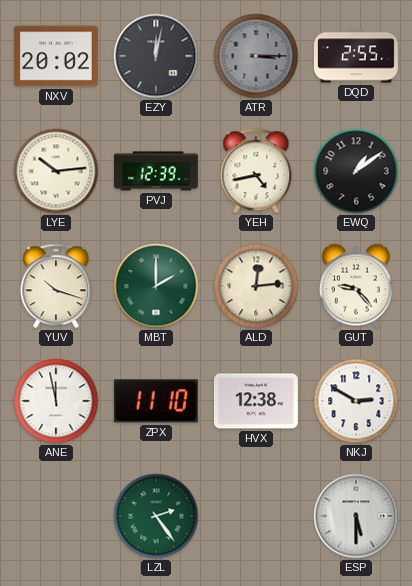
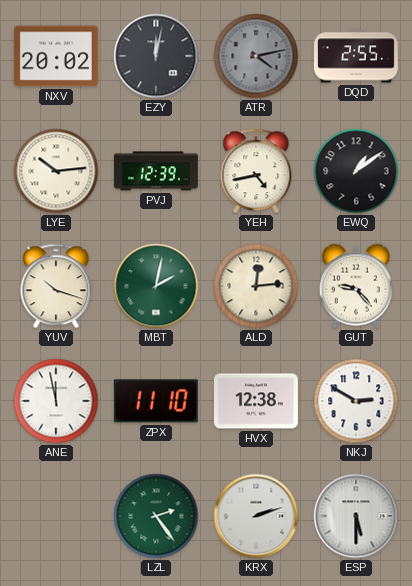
ATR: 3:15 -> 4:13 (256, 56)
MBT: 2:00 -> 2:02 (156, 286)
KRX: none -> 2:12 (256, 516)
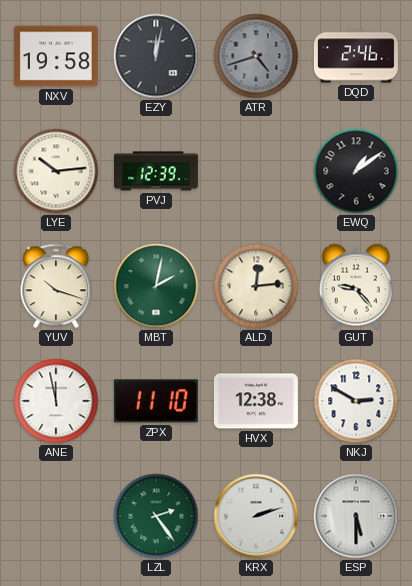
NXV: 20:02 -> 19:58 (56, 56)
ATR: 4:13 -> 4:42 (256, 56)
DQD: 2:55 -> 2:46 (356, 56)
YEH: 4:43 -> none (256, 171)
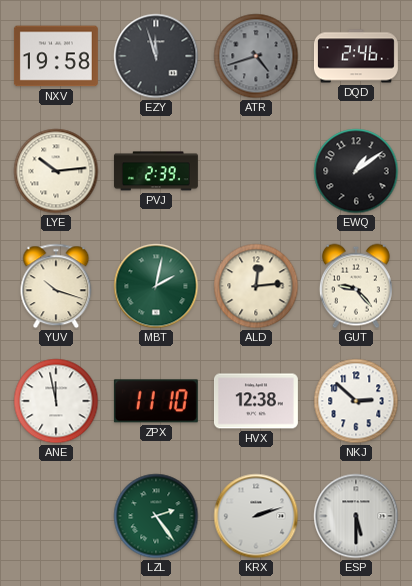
EZY: 12:02 -> 11:57 (156, 56)
PVJ: 12:39 -> 2:39 (156, 171)
NKJ: 2:50 -> 2:52 (356, 401)
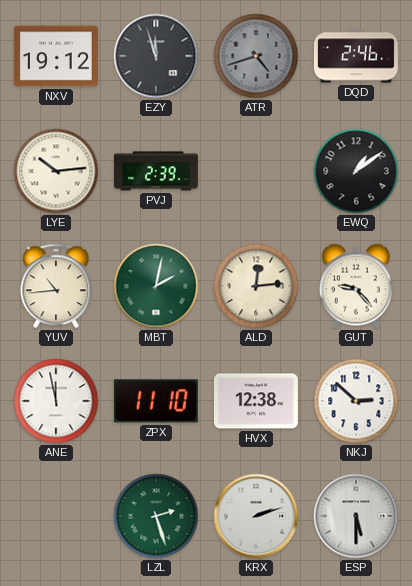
NXV: 19:58 -> 19:12 (56, 56)
YUV: 10:18 -> 10:44 (56, 286)
LZL: 2:24 -> 2:27 (156, 516)
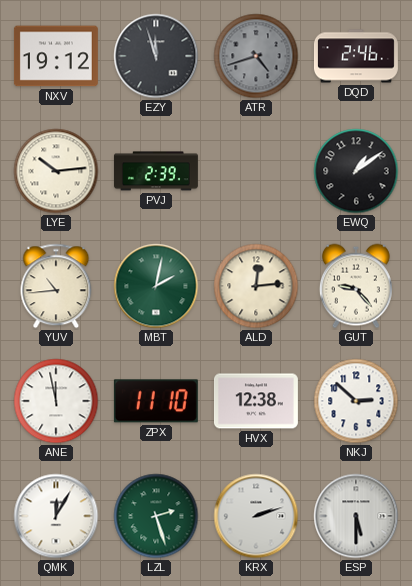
QMK: none -> 12:05 (56, 516)
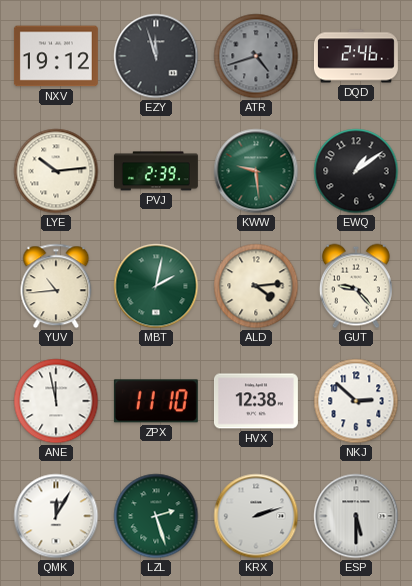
KWW: none -> 9:29 (256, 171)
ALD: 12:14 -> 4:14 (256, 286)
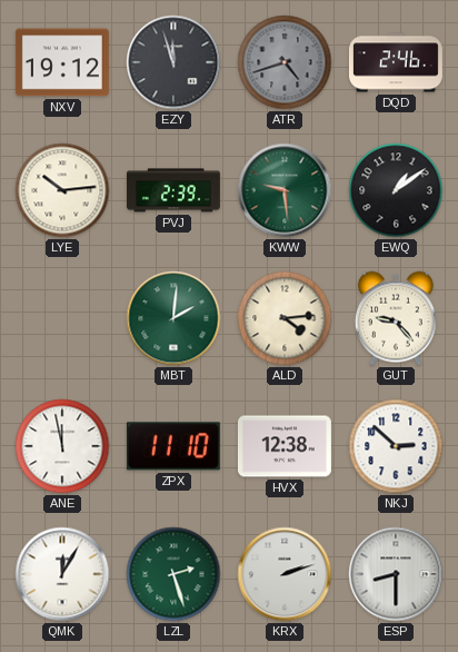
YUV: 10:44 -> none (56, 286)
MBT: 2:02 -> 2:01 (173, 318)
ESP: 5:30 -> 8:30 (396, 574)
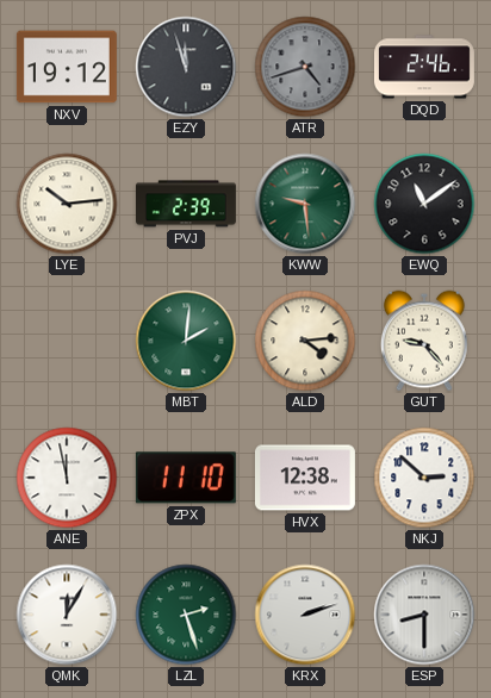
EWQ: 1:09 -> 11:09 (424, 204)
